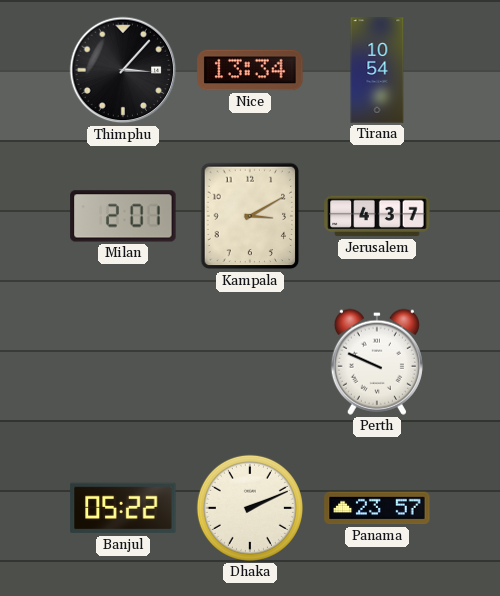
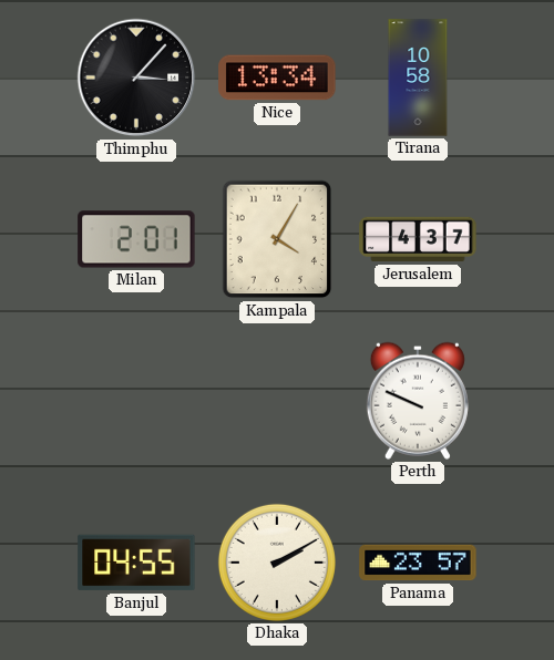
Tirana: 10:54 -> 10:58 (418, 78)
Kampala: 3:10 -> 4:05 (277, 239)
Banjul: 05:22 -> 04:55 (136, 563)
Dhaka: 2:11 -> 2:10 (277, 563)
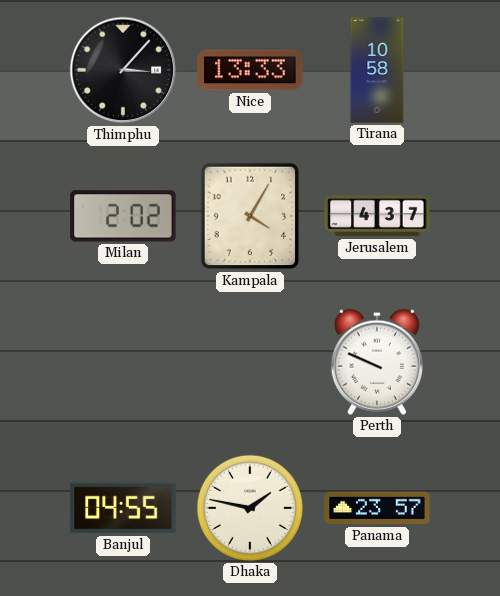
Nice: 13:34 -> 13:33 (250, 70)
Milan: 2:01 -> 2:02 (123, 216)
Dhaka: 2:10 -> 1:47 (250, 508)
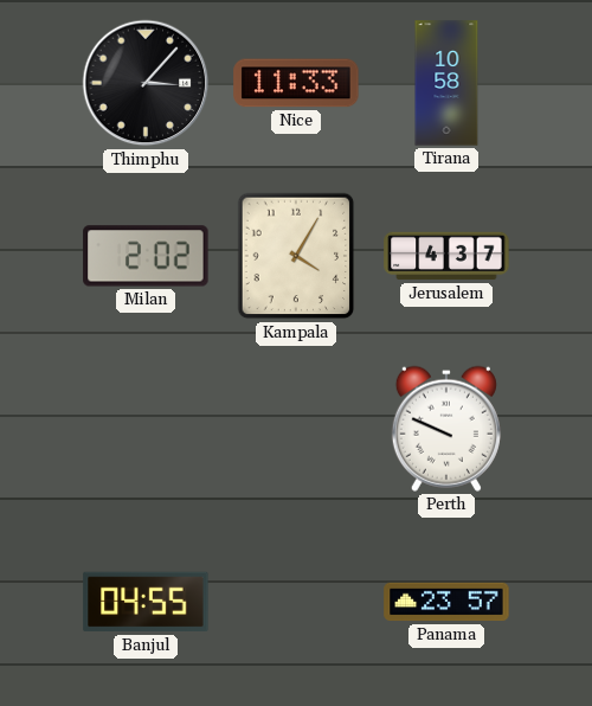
Nice: 13:33 -> 11:33 (296, 83)
Dhaka: 1:47 -> none (250, 508)
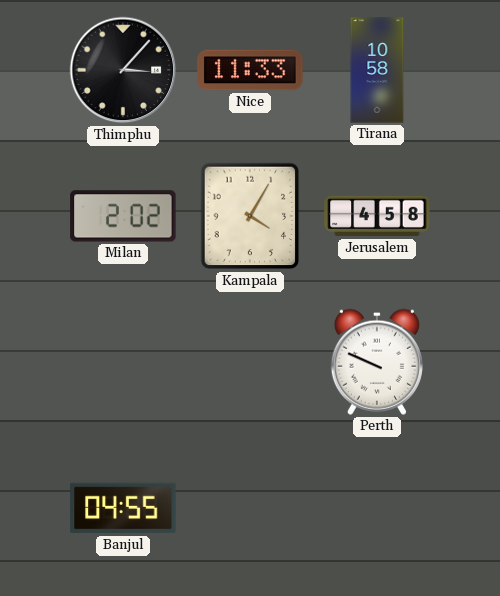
Jerusalem: 4:37 -> 4:58 (377, 216)
Panama: 23:57 -> none (446, 602)
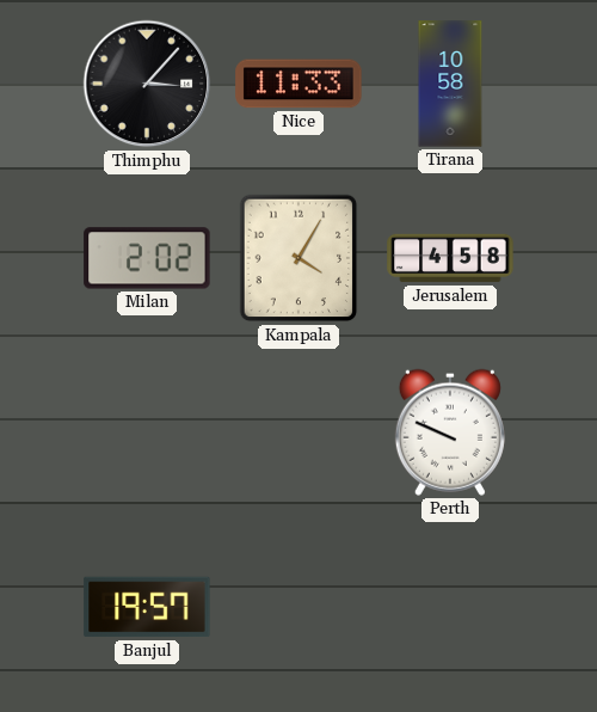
Banjul: 04:55 -> 19:57 (147, 607)
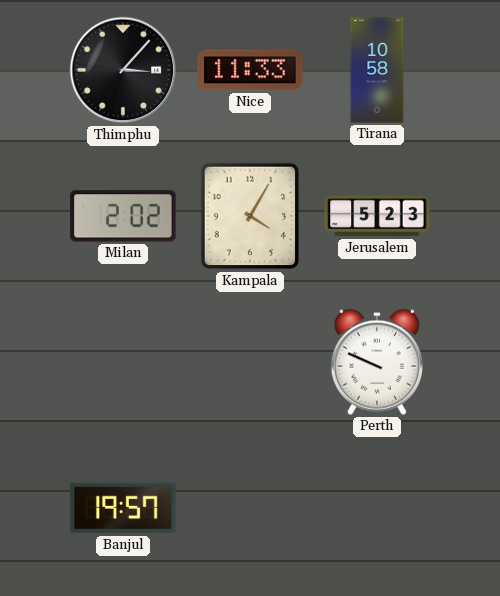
Jerusalem: 4:58 -> 5:23 (377, 216)
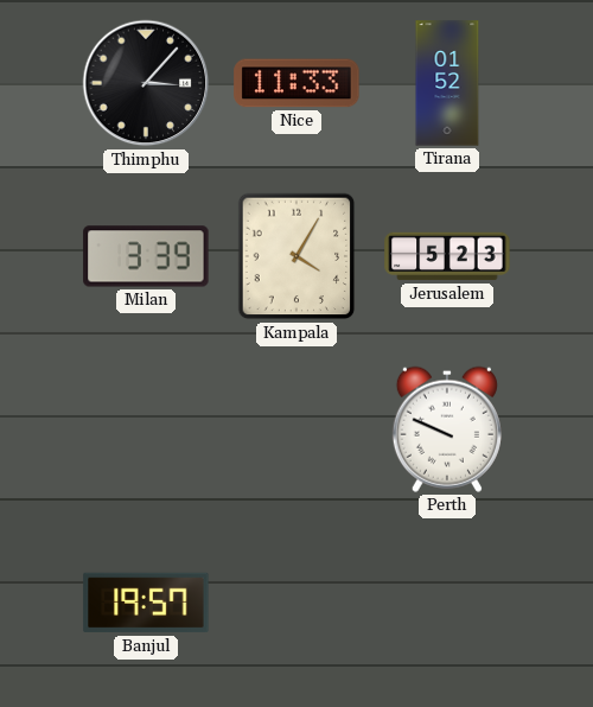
Tirana: 10:58 -> 01:52 (447, 83)
Milan: 2:02 -> 3:39 (146, 256)
